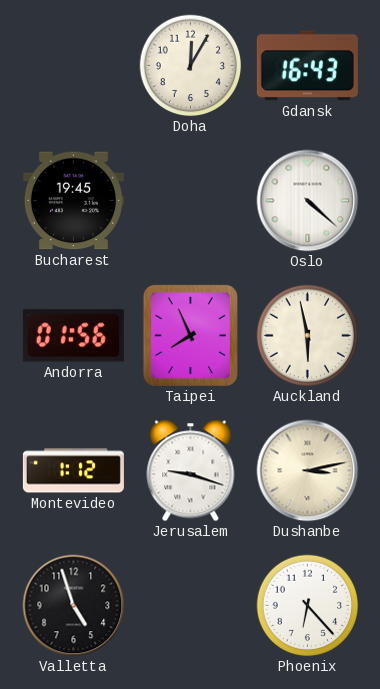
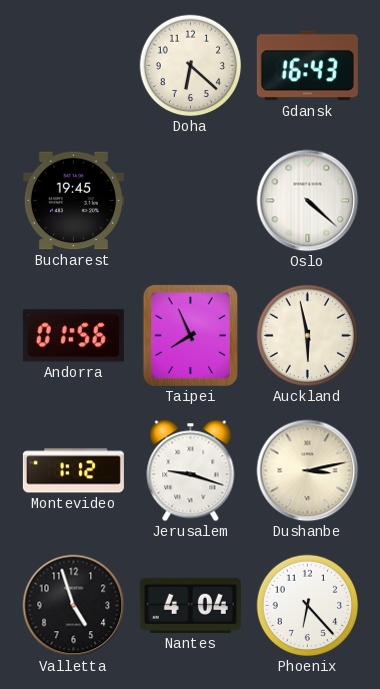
Doha: 12:05 -> 6:22 (191, 66)
Nantes: none -> 4:04 (190, 605)
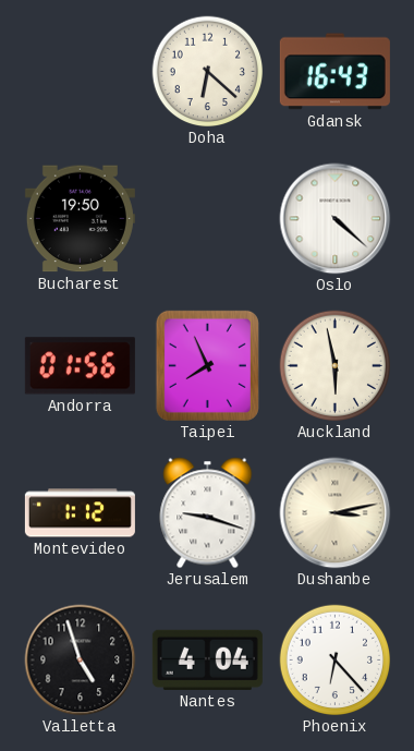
Bucharest: 19:45 -> 19:50 (80, 219)
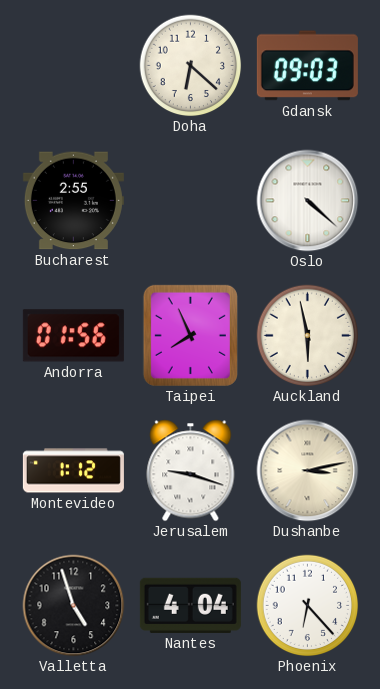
Gdansk: 16:43 -> 09:03 (307, 66)
Bucharest: 19:50 -> 2:55 (73, 201)
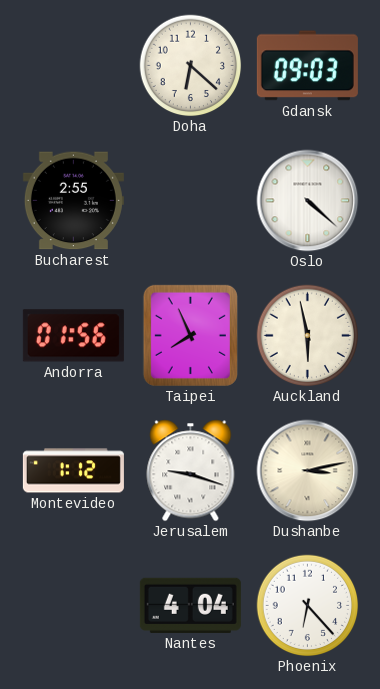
Valletta: 4:57 -> none (74, 606)
